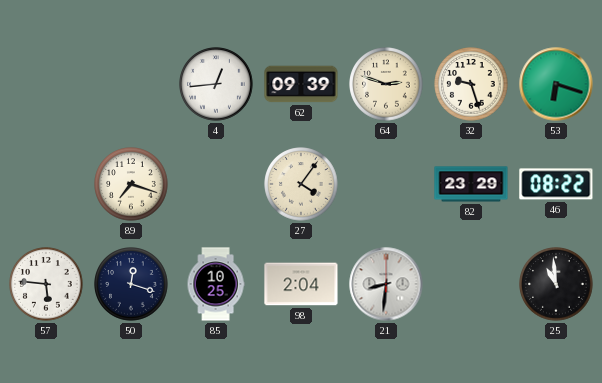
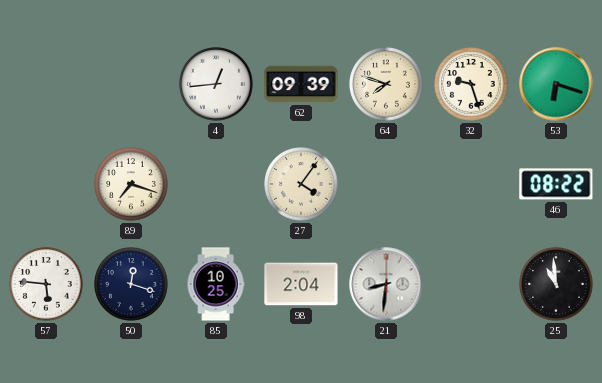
64: 2:48 -> 7:48 (386, 84)
82: 23:29 -> none (471, 184)
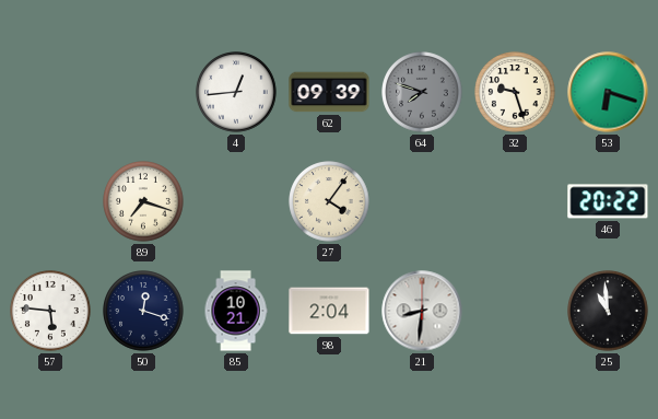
64 dial: cream -> grey (422, 92)
46: 08:22 -> 20:22 (608, 201)
85: 10:25 -> 10:21 (236, 311)
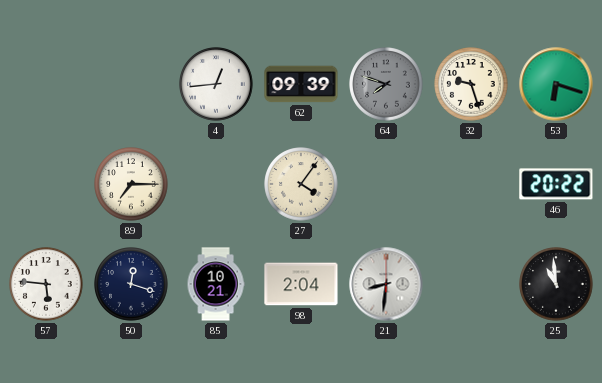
89: 7:18 -> 7:15 (131, 184)
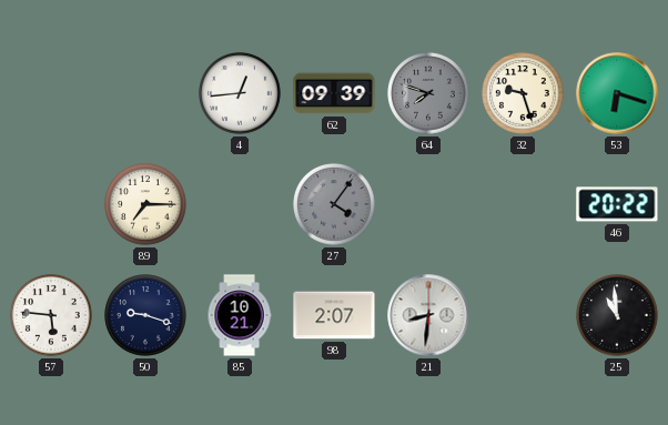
27 dial: cream -> grey (334, 204)
50: 12:18 -> 9:18 (145, 315)
98: 2:04 -> 2:07 (334, 315)
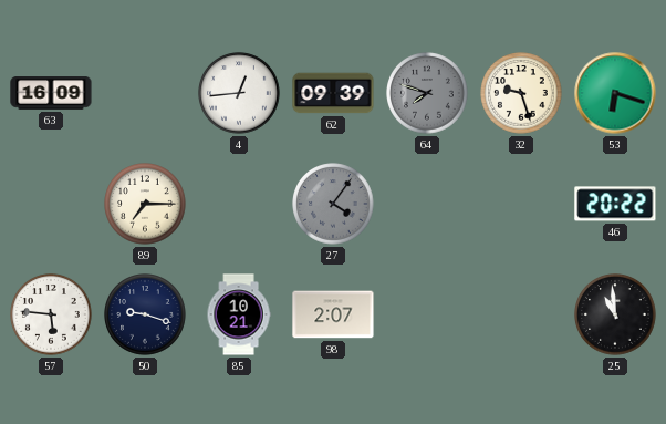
63: none -> 16:09 (51, 94)
21: 8:31 -> none (428, 315)
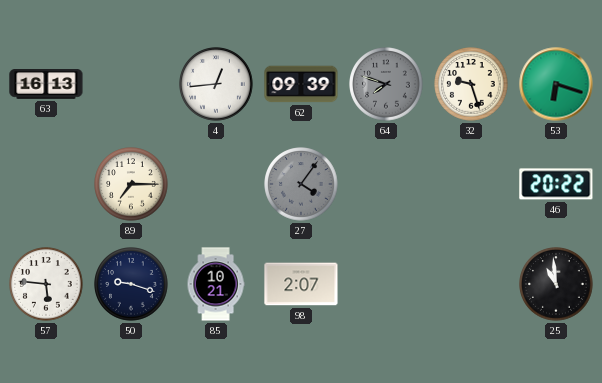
63: 16:09 -> 16:13 (46, 85)
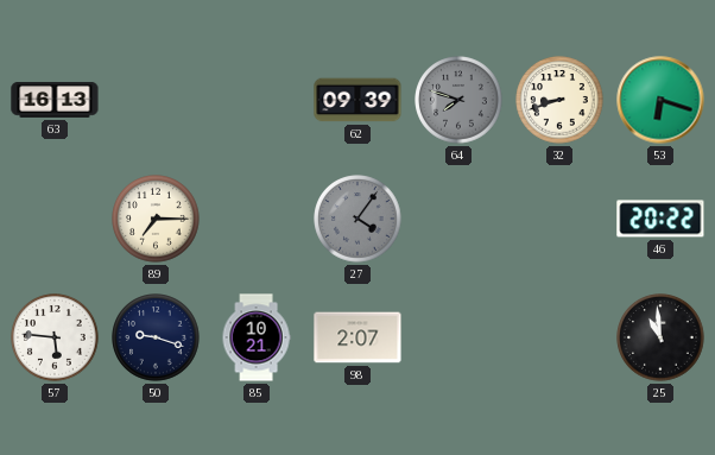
4: 12:44 -> none (216, 84)
32: 9:27 -> 8:42 (559, 100)
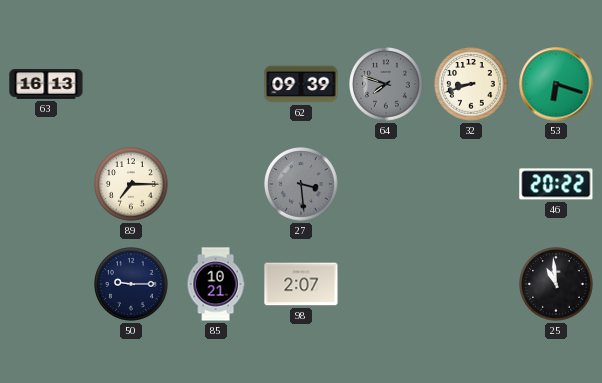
27: 4:06 -> 3:29 (301, 184)
57: 5:46 -> none (55, 337)
50: 9:18 -> 9:15 (131, 284)
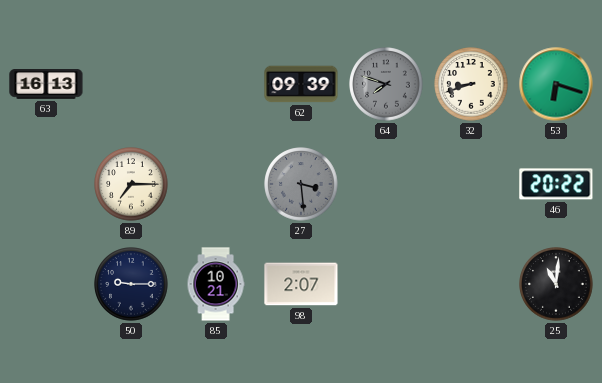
25: 10:59 -> 11:01 (556, 284)
